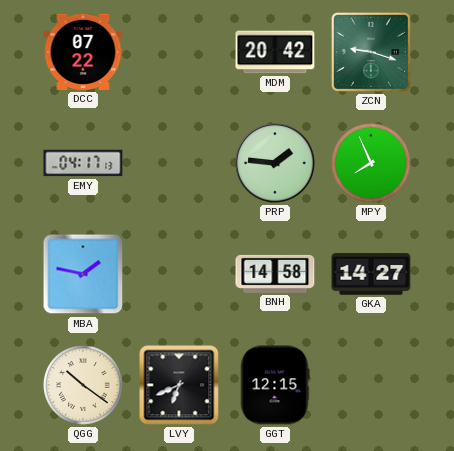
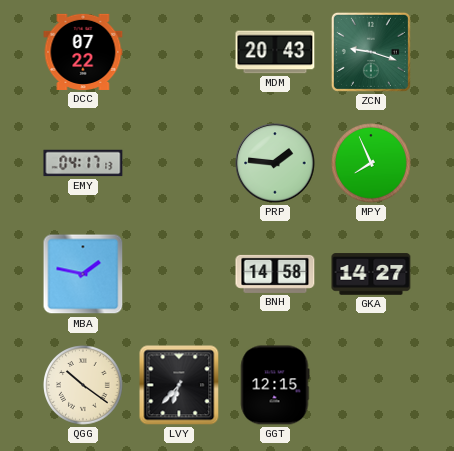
MDM: 20:42 -> 20:43 (275, 52)
LVY: 6:41 -> 6:37 (179, 385)
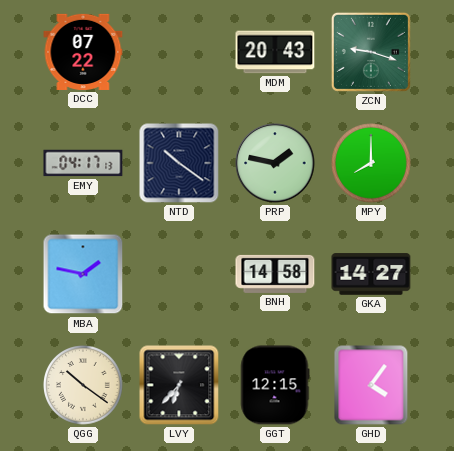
NTD: none -> 10:21 (179, 163)
PRP: 1:46 -> 1:47 (275, 163)
MPY: 7:56 -> 8:00 (371, 163)
GHD: none -> 4:06 (371, 385)
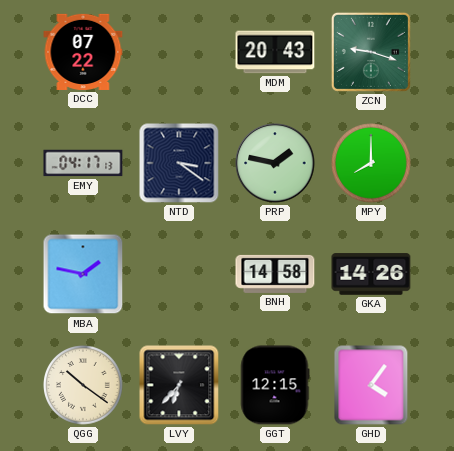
NTD: 10:21 -> 3:21 (179, 163)
GKA: 14:27 -> 14:26 (371, 274)
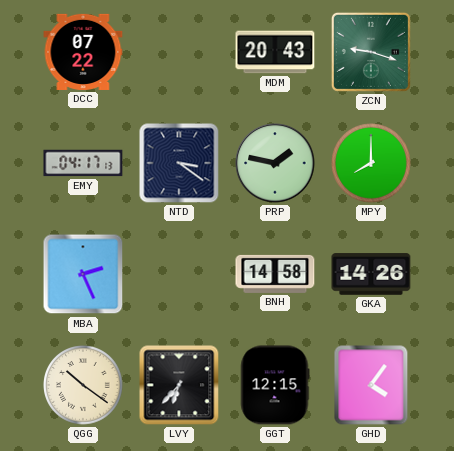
MBA: 1:47 -> 2:26 (83, 274)
